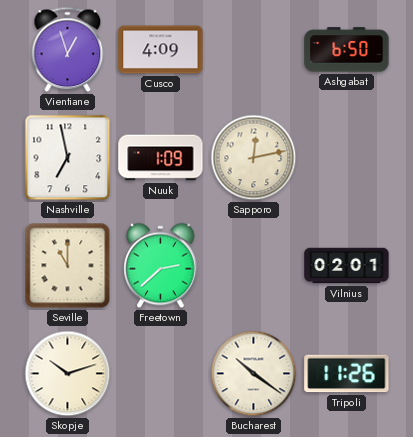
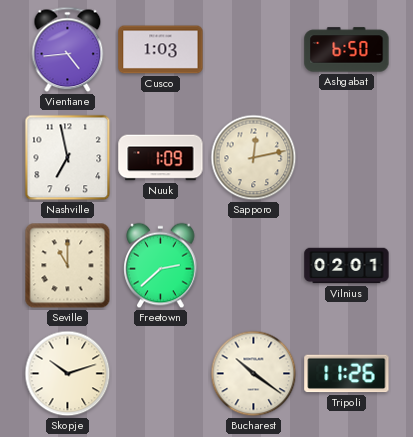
Vientiane: 12:57 -> 4:44 (68, 50)
Cusco: 4:09 -> 1:03 (161, 50)
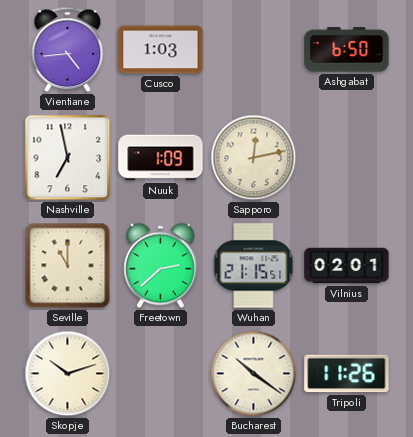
Wuhan: none -> 21:15 (254, 266)
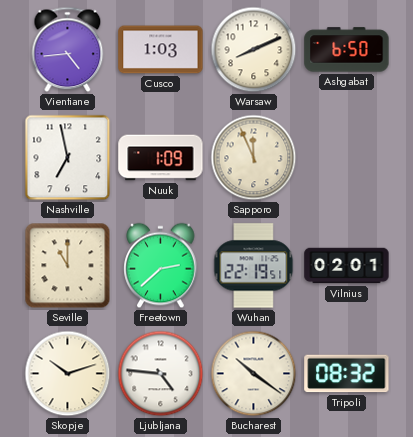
Warsaw: none -> 8:11 (254, 50)
Sapporo: 12:13 -> 11:56 (254, 158)
Wuhan: 21:15 -> 22:19 (254, 266)
Ljubljana: none -> 4:46 (161, 374)
Tripoli: 11:26 -> 08:32 (347, 374)
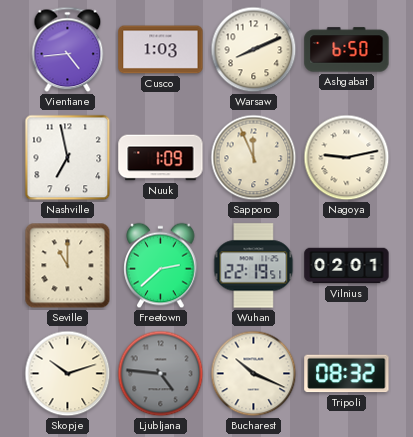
Nagoya: none -> 9:13 (347, 158)
Ljubljana dial: white -> grey (161, 374)
Bucharest: 10:21 -> 10:19 (254, 374)
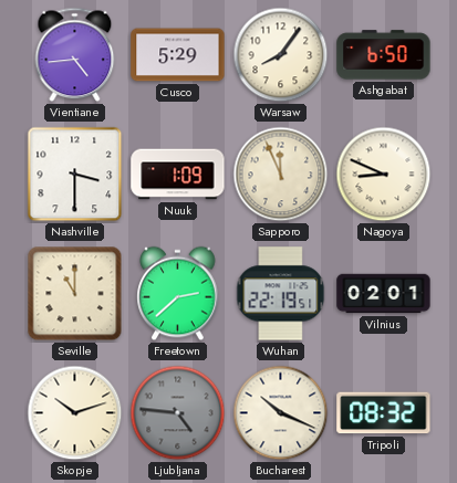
Cusco: 1:03 -> 5:29 (178, 55)
Warsaw: 8:11 -> 8:06 (281, 55)
Nashville: 6:58 -> 3:30 (75, 175)
Nagoya: 9:13 -> 8:49 (384, 175)
